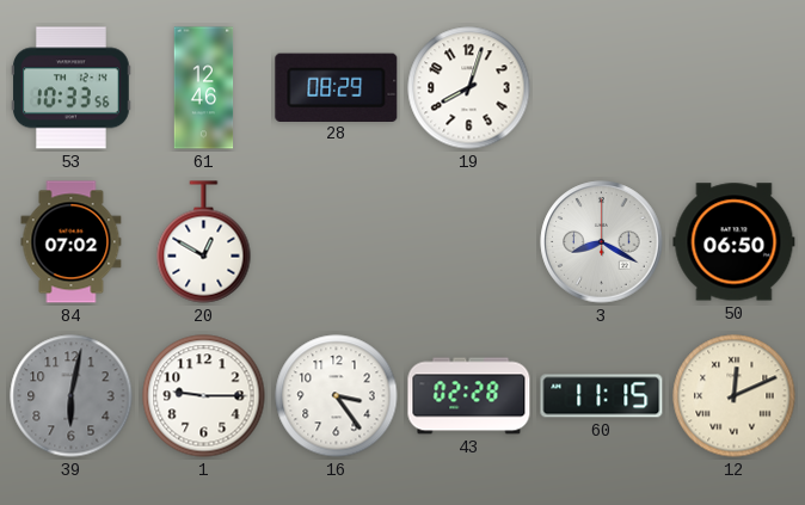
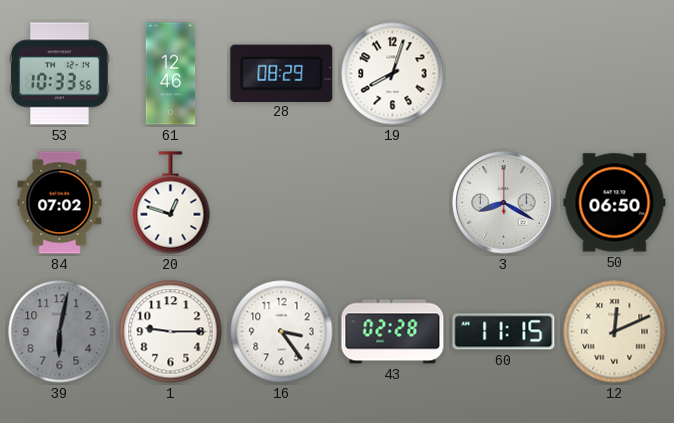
20: 12:50 -> 12:48 (171, 203)
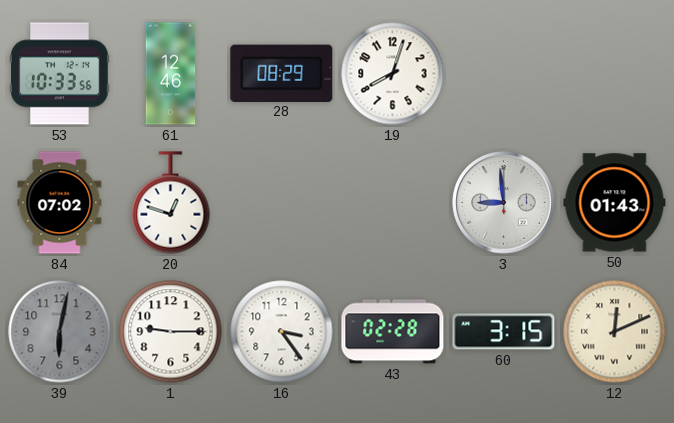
3: 8:20 -> 8:59 (504, 203)
50: 06:50 -> 01:43 (615, 203)
60: 11:15 -> 3:15 (504, 332)
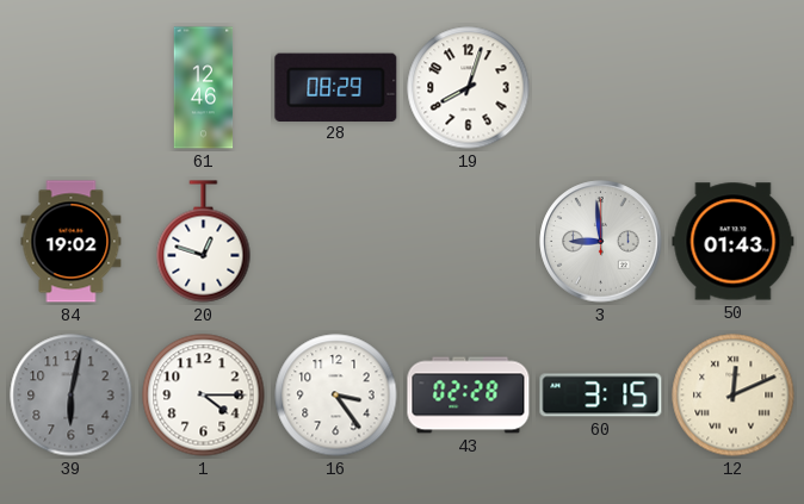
53: 10:33 -> none (60, 74)
84: 07:02 -> 19:02 (72, 242)
1: 9:15 -> 4:15 (204, 396)
